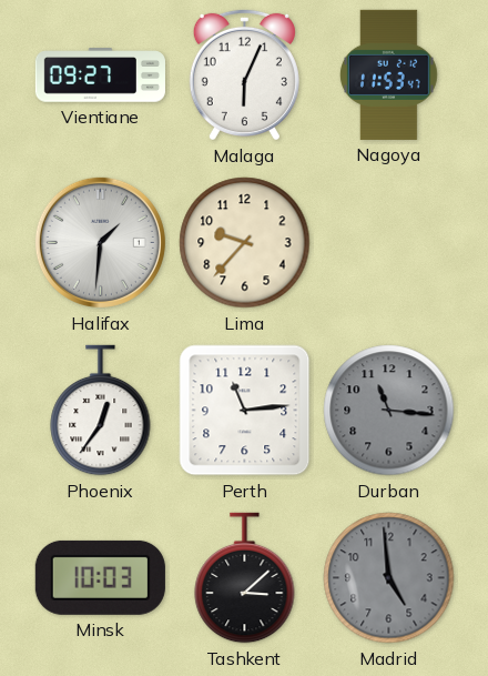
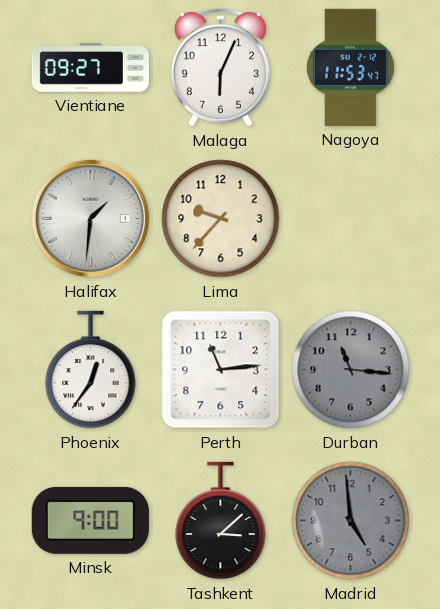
Minsk: 10:03 -> 9:00 (90, 520)
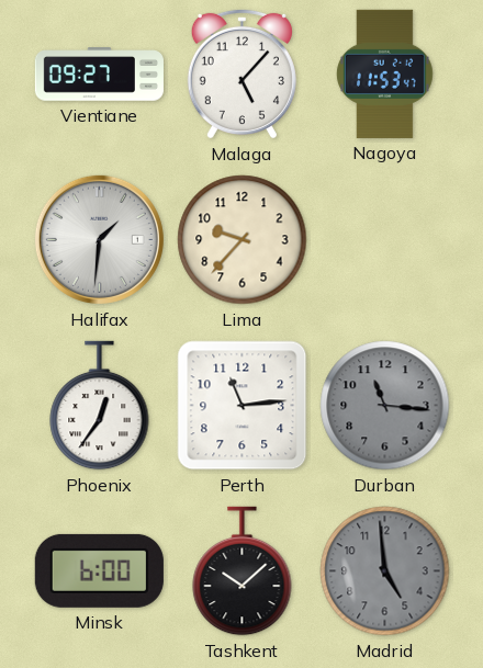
Malaga: 6:04 -> 5:07 (241, 73)
Minsk: 9:00 -> 6:00 (99, 570)
Tashkent: 3:08 -> 10:08 (243, 571)
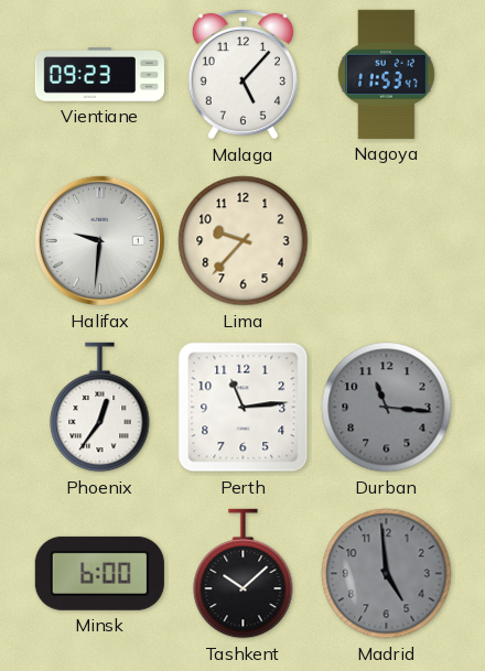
Vientiane: 09:27 -> 09:23 (99, 75)
Halifax: 1:31 -> 9:31 (99, 240)
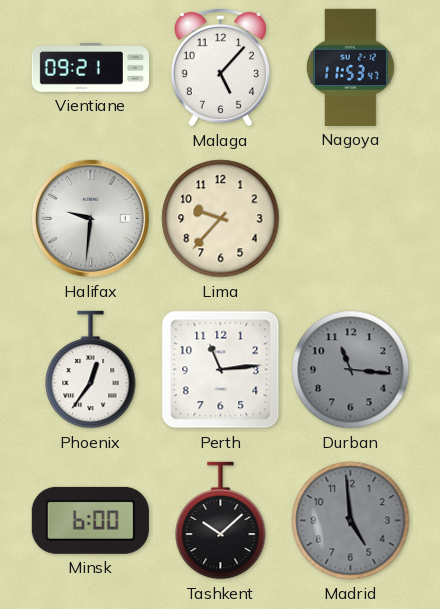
Vientiane: 09:23 -> 09:21 (90, 68)
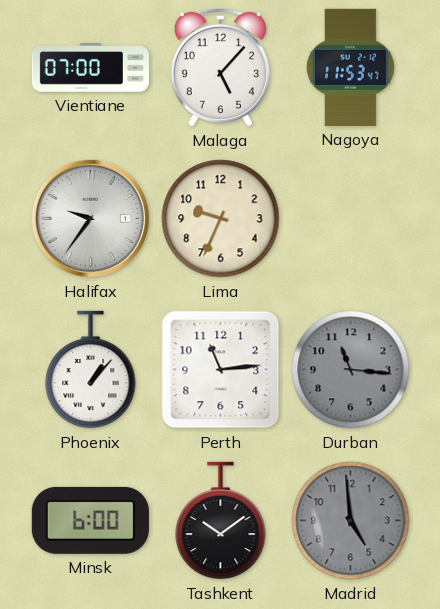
Vientiane: 09:21 -> 07:00 (90, 68)
Halifax: 9:31 -> 9:36 (90, 218)
Lima: 9:37 -> 9:34 (221, 219)
Phoenix: 12:36 -> 1:07 (91, 370)
Tashkent: 10:08 -> 10:09 (221, 521)
